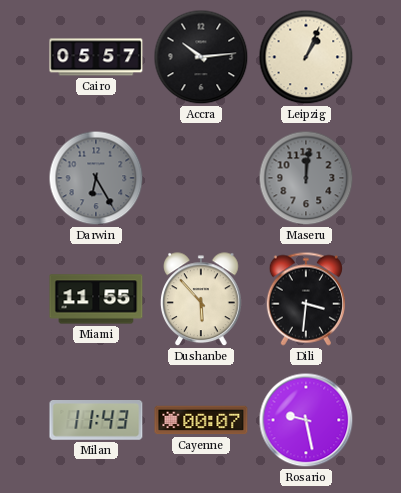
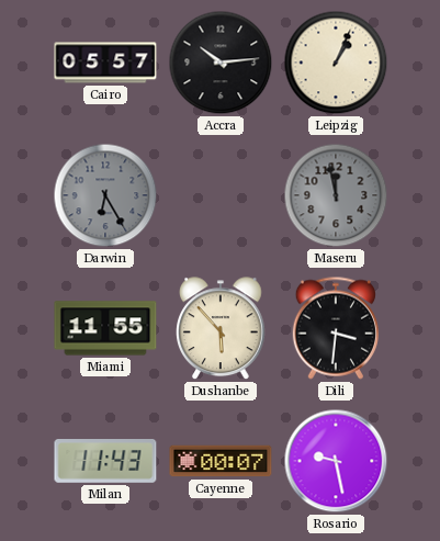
Maseru: 12:01 -> 11:58 (336, 195)
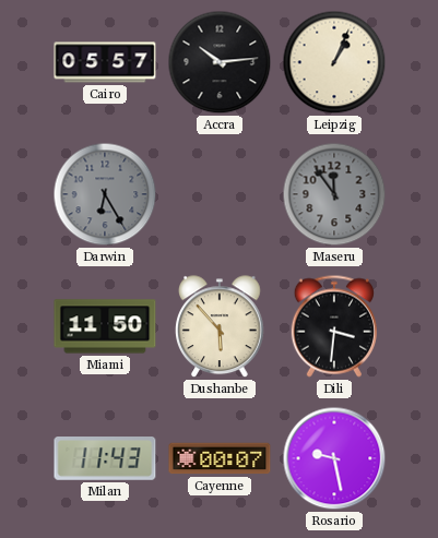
Maseru: 11:58 -> 11:54 (334, 194)
Miami: 11:55 -> 11:50 (105, 326)
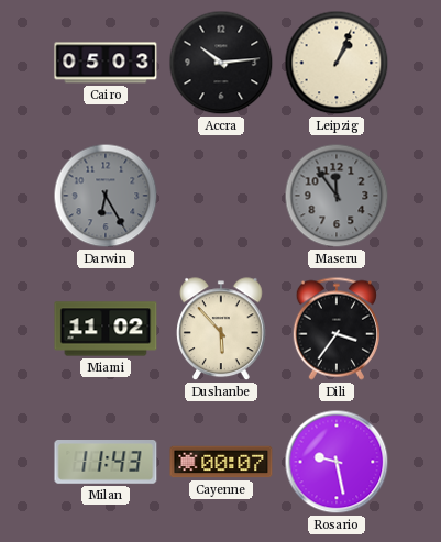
Cairo: 05:57 -> 05:03 (106, 63)
Miami: 11:50 -> 11:02 (106, 329)
Dili: 3:31 -> 3:36 (337, 329)
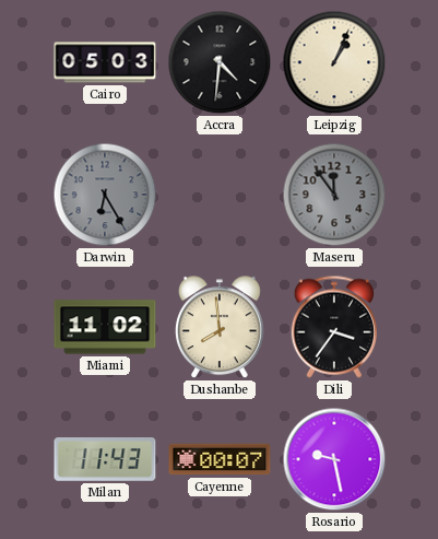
Accra: 10:14 -> 4:31 (220, 62)
Dushanbe: 5:53 -> 7:59 (221, 328)
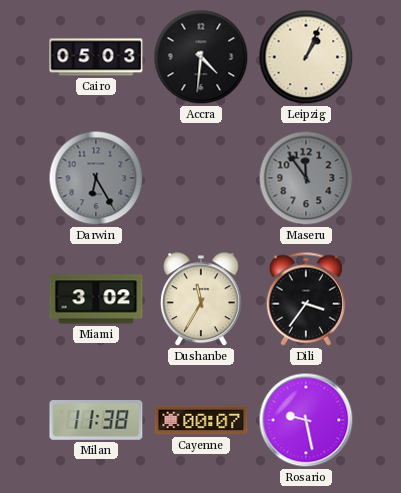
Miami: 11:02 -> 3:02 (96, 299)
Dushanbe: 7:59 -> 11:35 (202, 300)
Milan: 11:43 -> 11:38 (96, 421)
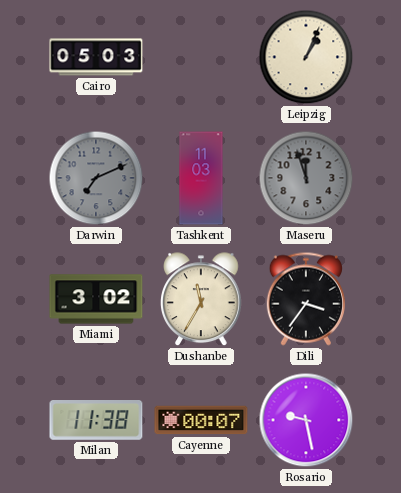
Accra: 4:31 -> none (201, 57)
Darwin: 6:25 -> 7:11 (96, 178)
Tashkent: none -> 11:03 (201, 178)
Maseru: 11:54 -> 11:57 (306, 178)
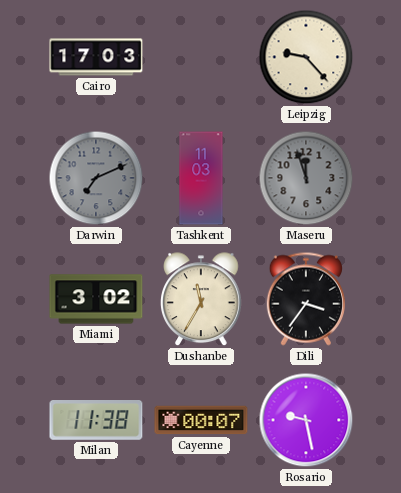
Cairo: 05:03 -> 17:03 (96, 57)
Leipzig: 1:04 -> 9:23 (306, 57)
